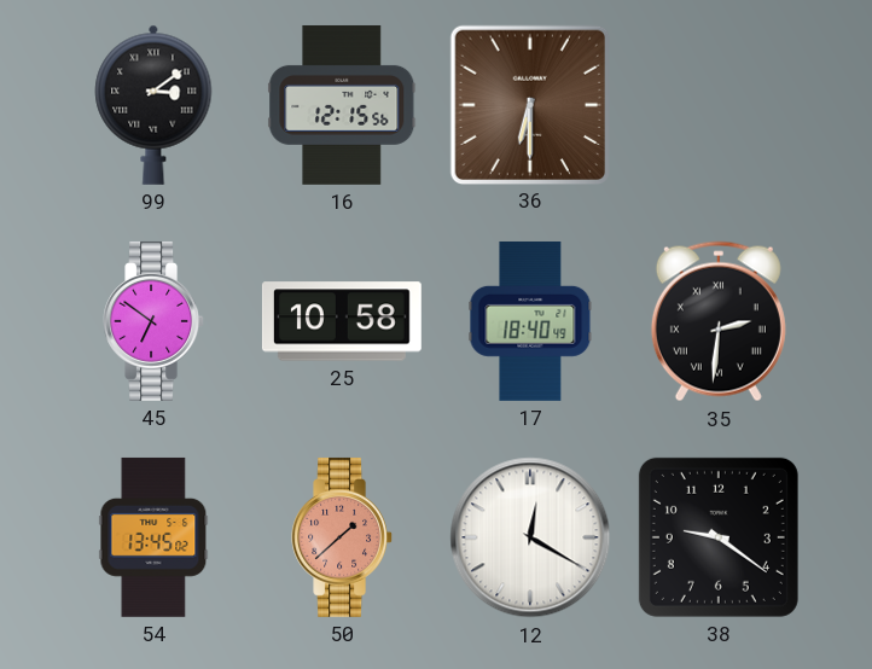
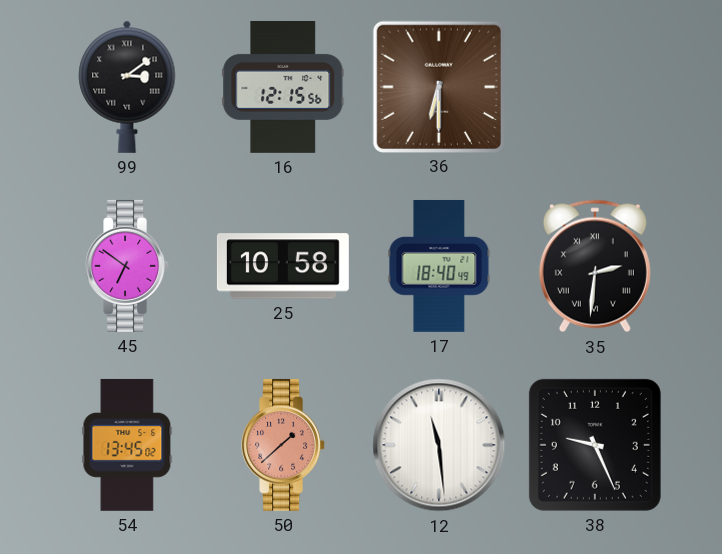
12: 12:20 -> 11:29 (439, 445)
38: 9:21 -> 9:26 (595, 445)
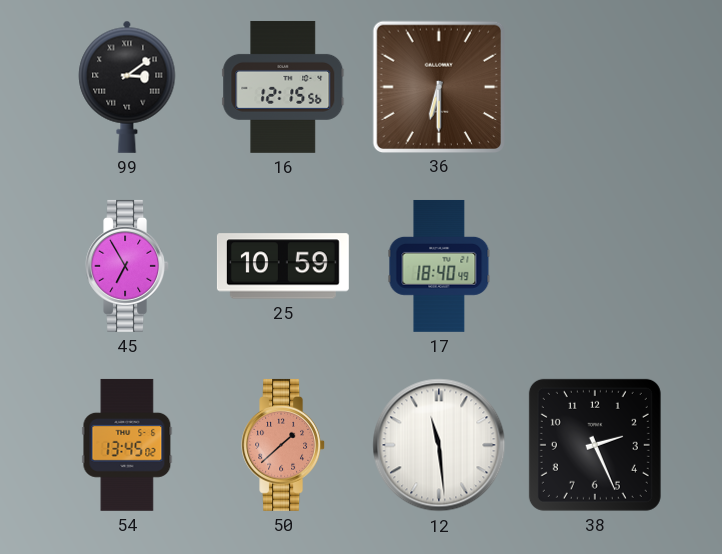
45: 6:51 -> 6:55 (127, 266)
25: 10:58 -> 10:59 (283, 266)
35: 2:31 -> none (595, 266)
38: 9:26 -> 2:26 (595, 445)
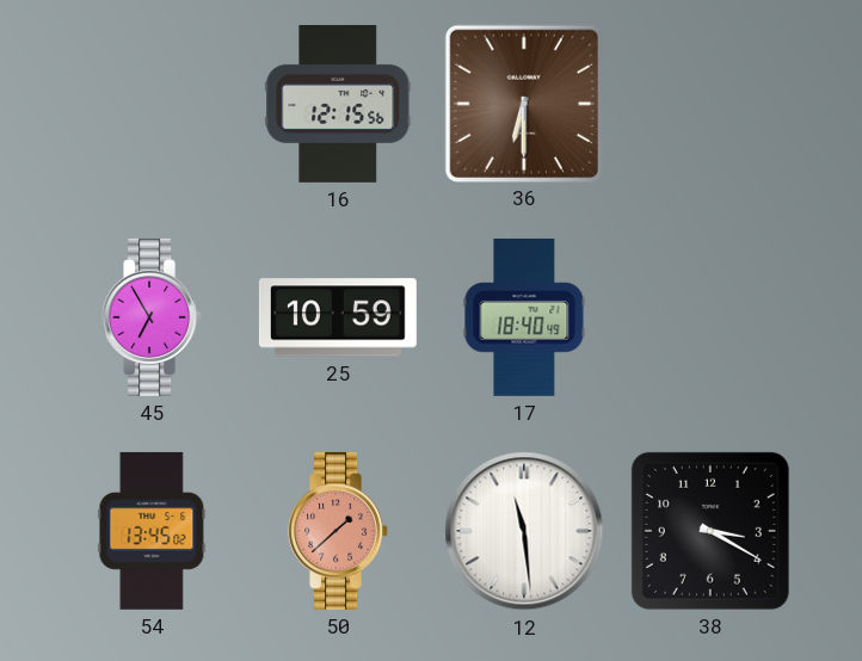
99: 3:09 -> none (127, 87)
38: 2:26 -> 3:20 (710, 531)
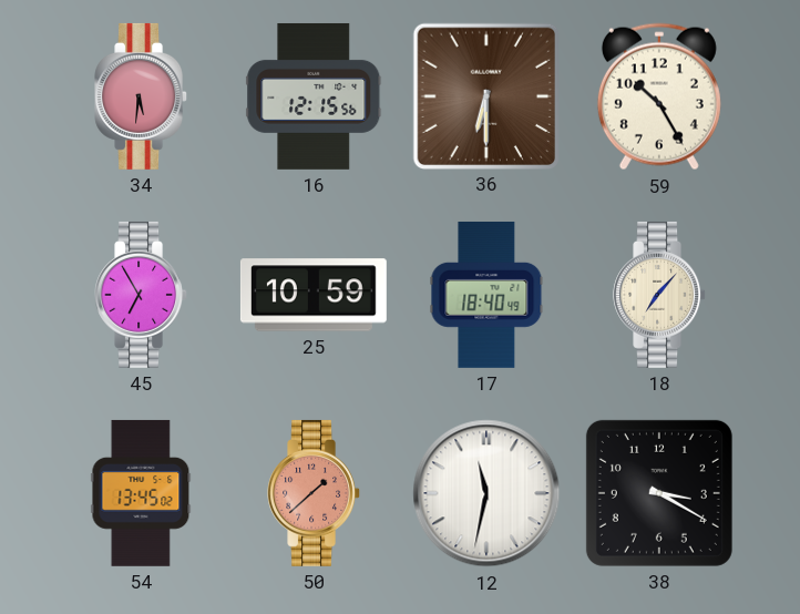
34: none -> 5:31 (141, 96)
59: none -> 10:25 (659, 96)
18: none -> 7:07 (659, 295)
12: 11:29 -> 11:32 (486, 493)
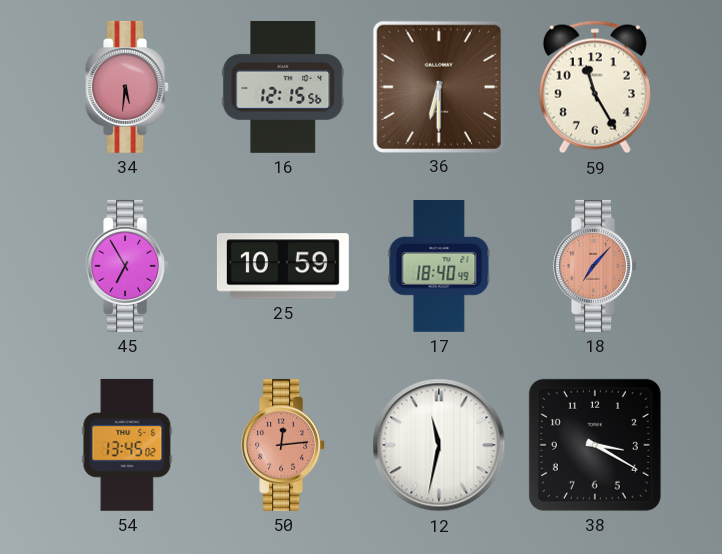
59: 10:25 -> 11:25 (595, 87)
18 dial: cream -> salmon (595, 266)
50: 1:38 -> 12:14 (283, 445)
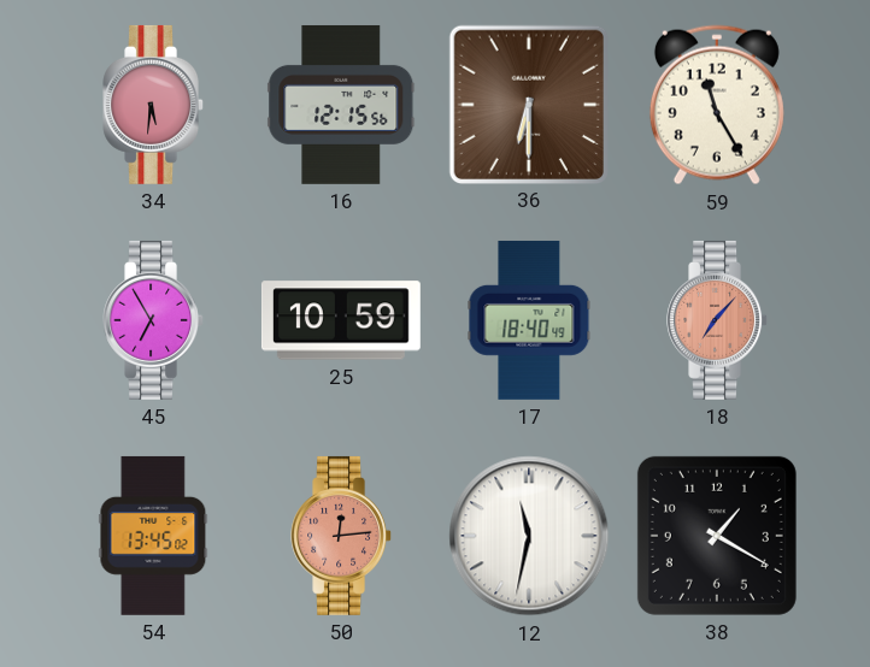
38: 3:20 -> 1:20 (717, 536)
